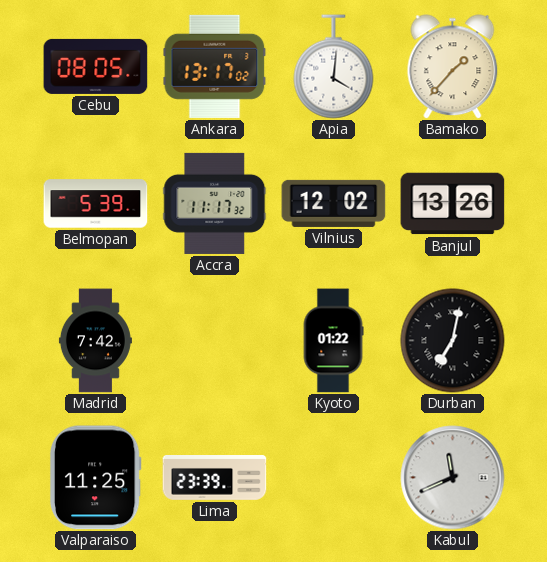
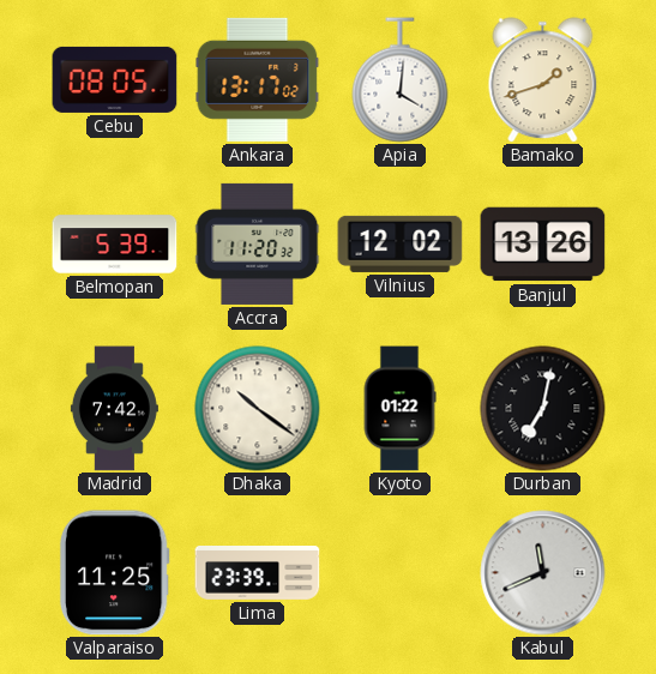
Bamako: 1:37 -> 1:42 (543, 80)
Accra: 11:17 -> 11:20 (258, 243)
Dhaka: none -> 10:21 (258, 409)
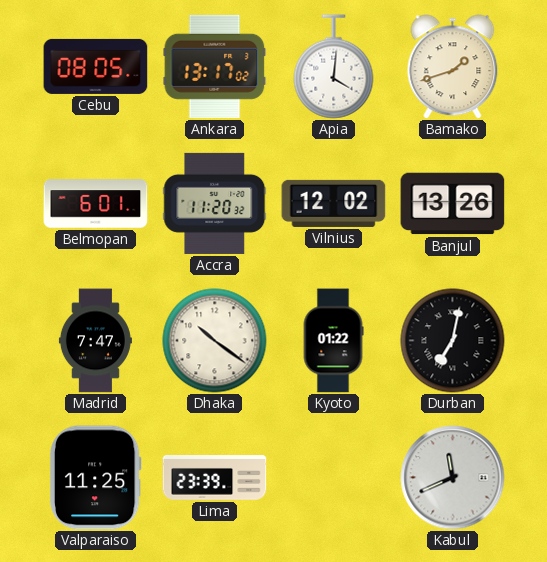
Belmopan: 5:39 -> 6:01 (96, 204)
Madrid: 7:42 -> 7:47 (95, 341)
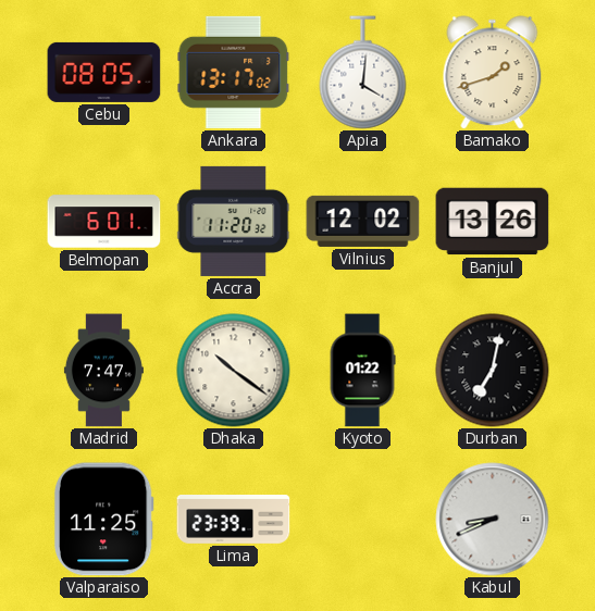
Kabul: 11:41 -> 8:41 (493, 520)
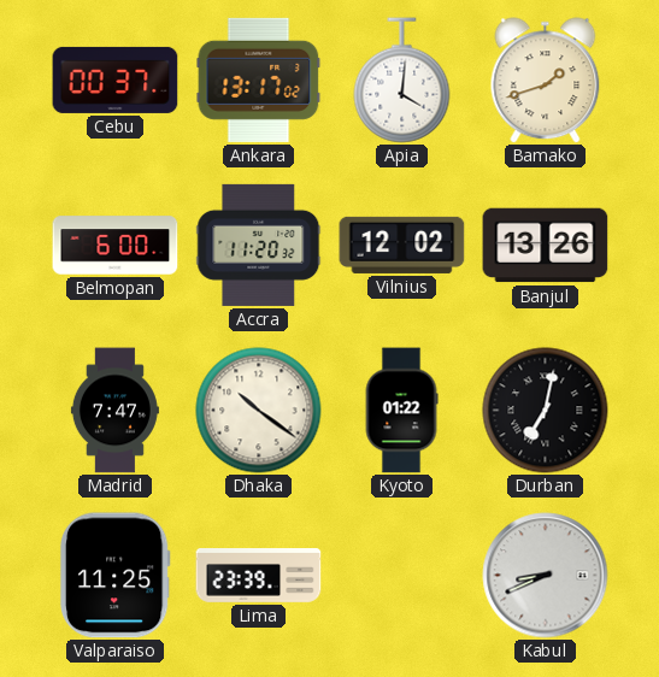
Cebu: 08:05 -> 00:37 (116, 80)
Belmopan: 6:01 -> 6:00 (116, 246)
